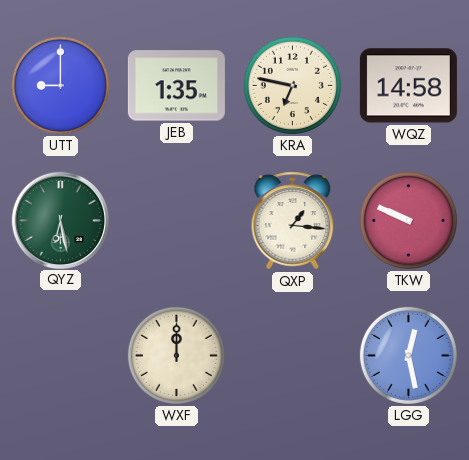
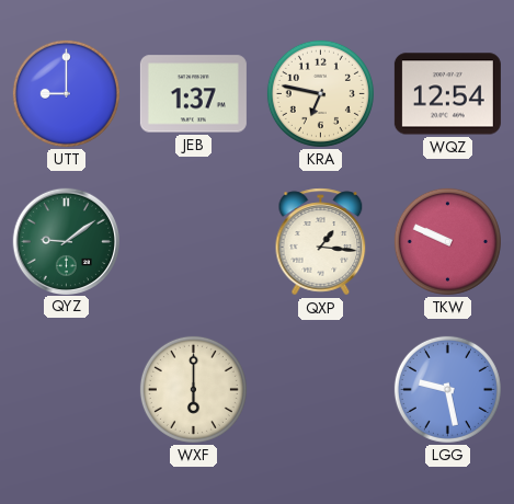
JEB: 1:35 -> 1:37 (193, 94)
WQZ: 14:58 -> 12:54 (447, 94)
QYZ: 6:28 -> 9:09 (66, 241)
WXF: 12:00 -> 6:00 (193, 389)
LGG: 12:28 -> 9:28 (447, 389)
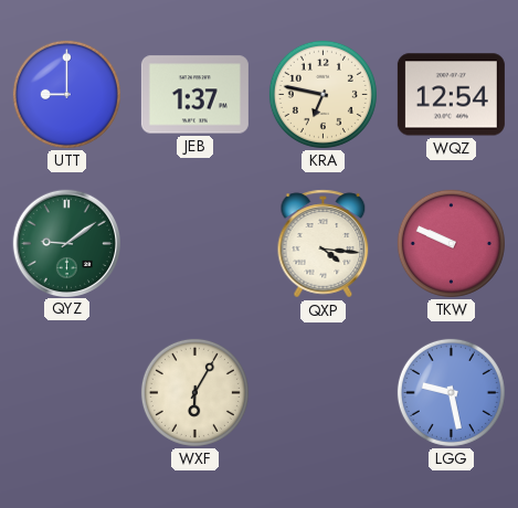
QXP: 1:16 -> 4:16 (324, 244)
WXF: 6:00 -> 6:05 (194, 392)
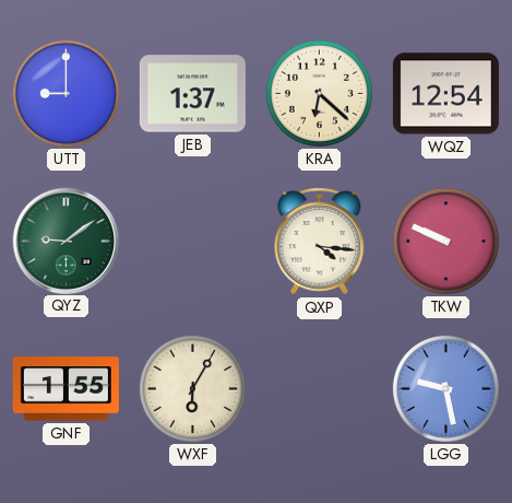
KRA: 6:47 -> 6:22 (319, 93)
GNF: none -> 1:55 (66, 389)
